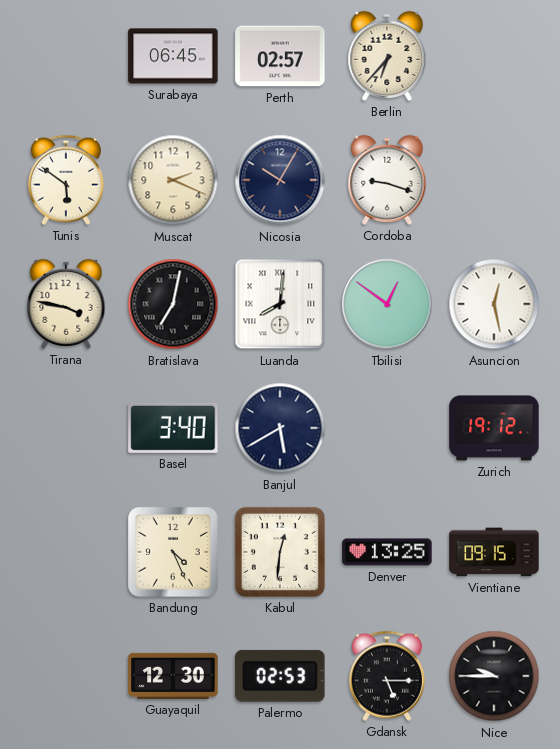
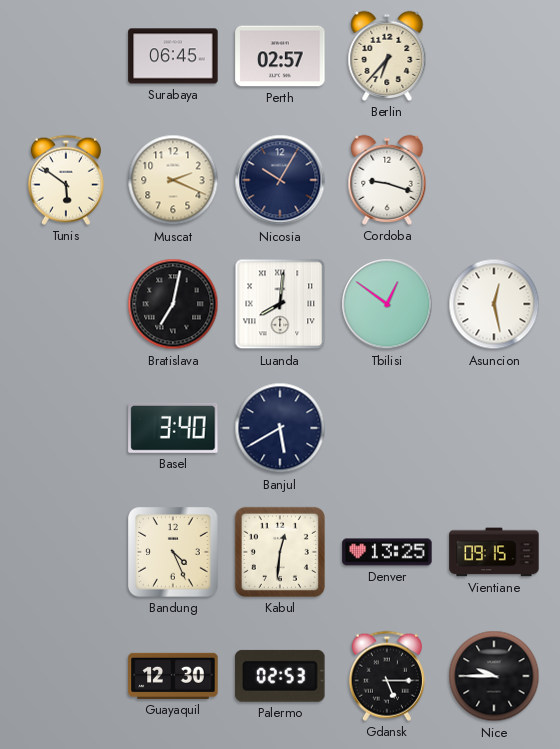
Tirana: 3:47 -> none (66, 304)
Zurich: 19:12 -> none (494, 428)
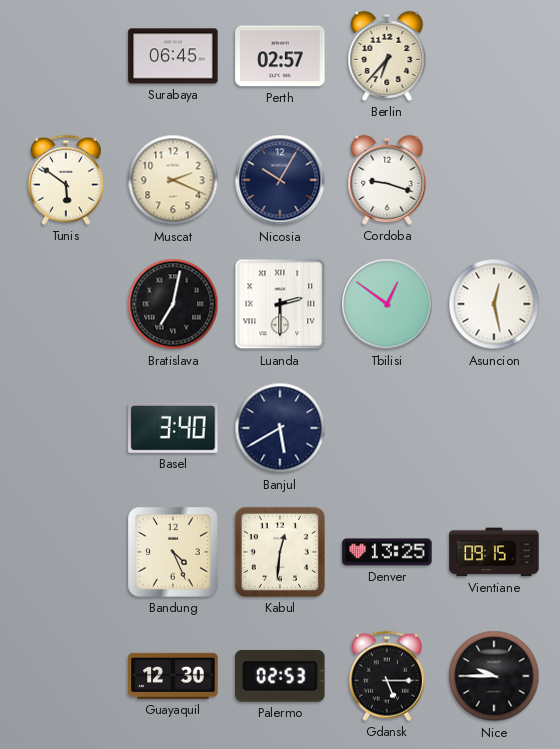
Luanda: 8:01 -> 2:30 (280, 304)
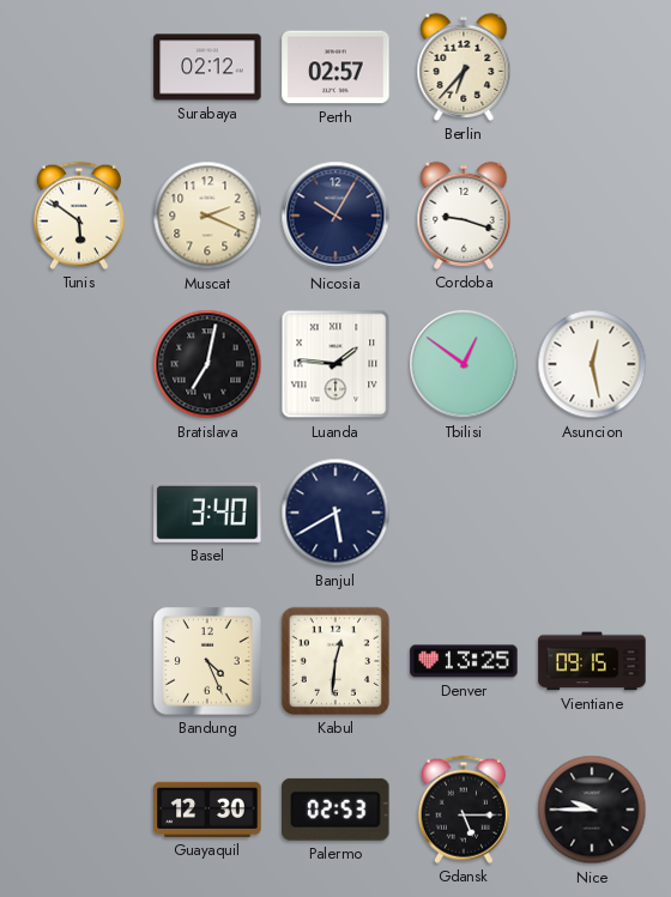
Surabaya: 06:45 -> 02:12 (207, 67)
Luanda: 2:30 -> 1:46 (335, 364)
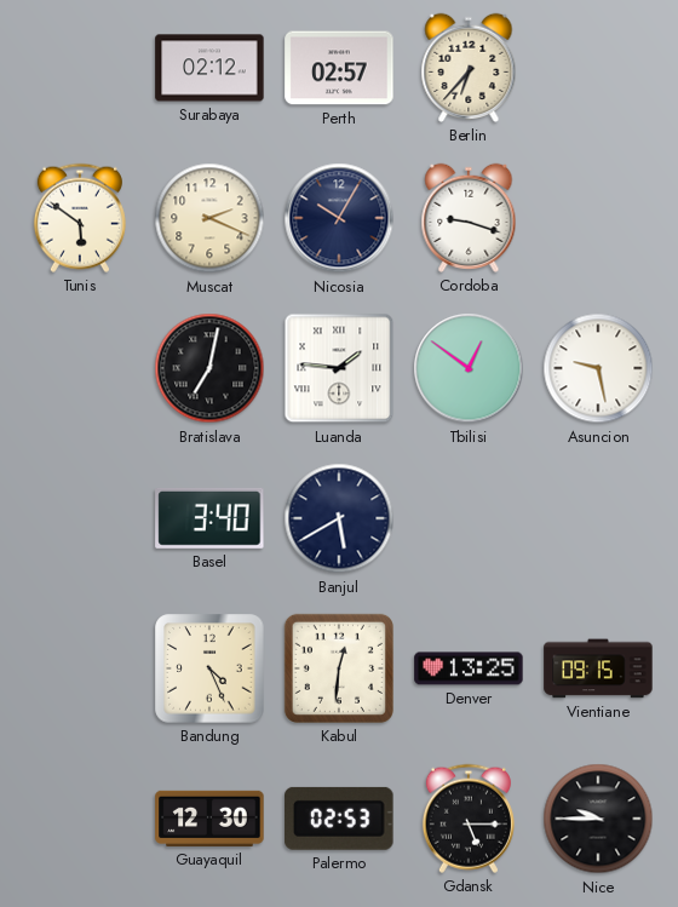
Asuncion: 12:28 -> 9:28 (598, 368)
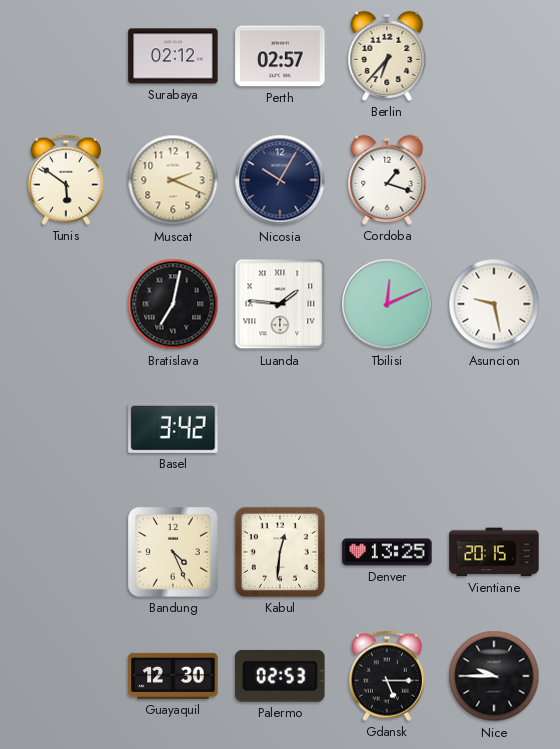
Cordoba: 9:18 -> 1:18 (387, 180)
Tbilisi: 12:51 -> 12:11 (387, 304)
Basel: 3:40 -> 3:42 (173, 428)
Banjul: 5:40 -> none (339, 518)
Vientiane: 09:15 -> 20:15 (494, 552)
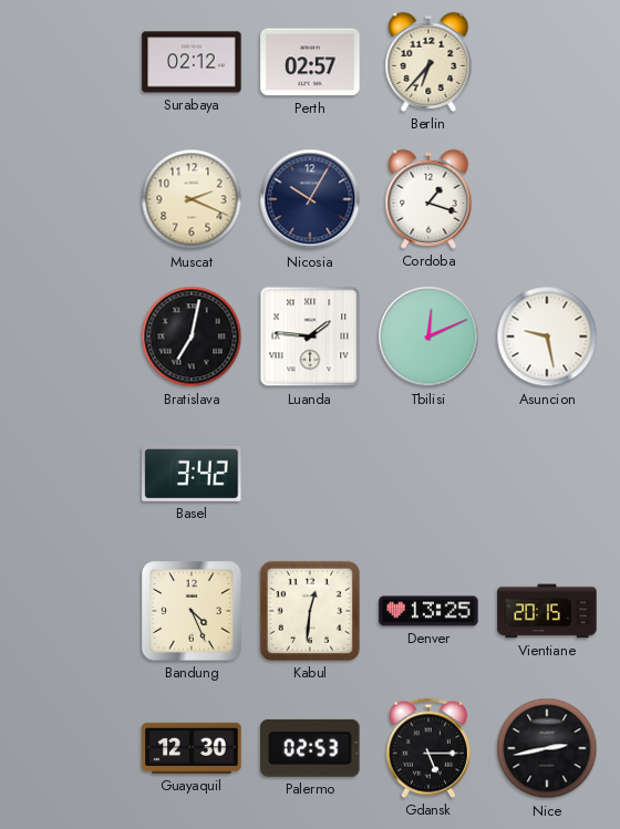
Tunis: 5:51 -> none (66, 180)
Nice: 9:45 -> 2:43 (547, 748)
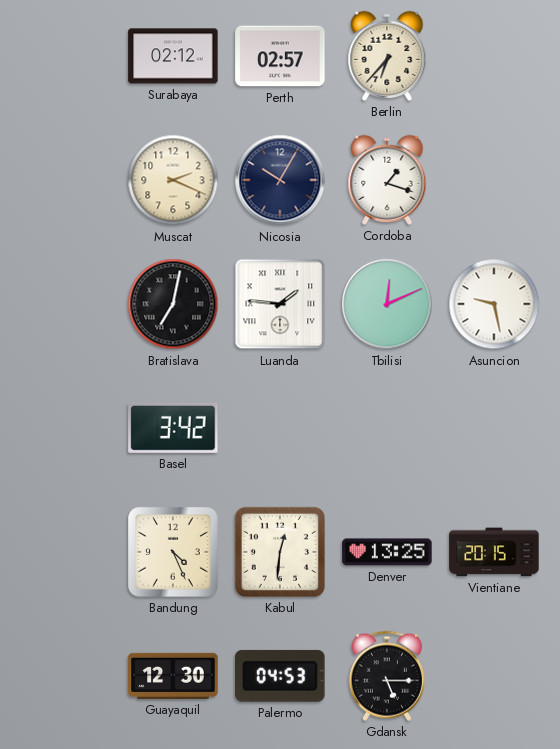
Palermo: 02:53 -> 04:53 (280, 676)
Nice: 2:43 -> none (547, 748)
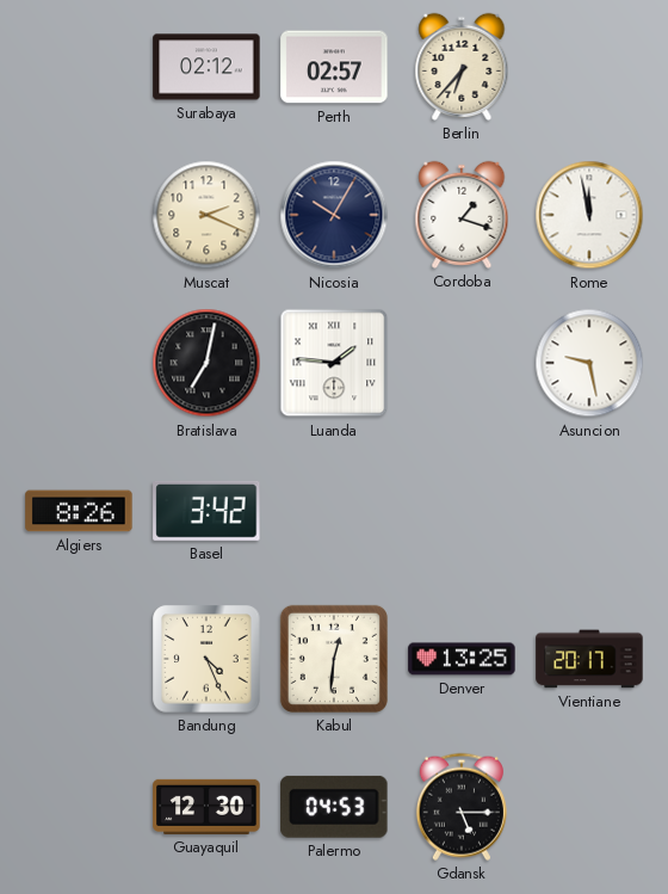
Rome: none -> 11:58 (589, 215)
Tbilisi: 12:11 -> none (387, 304)
Algiers: none -> 8:26 (79, 511)
Vientiane: 20:15 -> 20:17 (589, 659)
